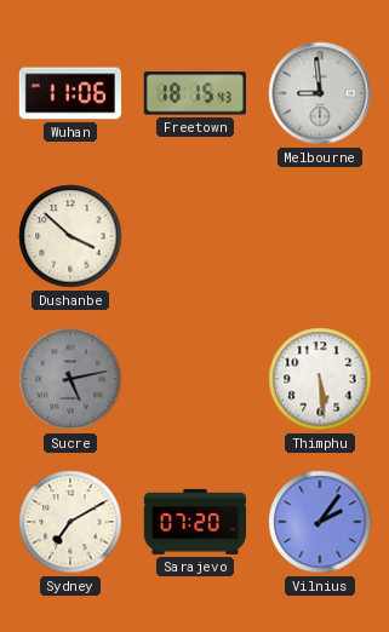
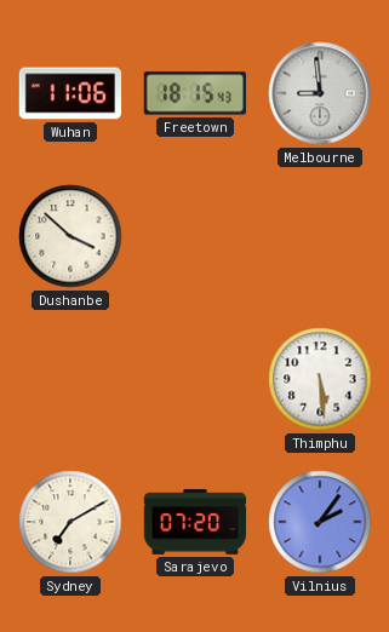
Sucre: 5:13 -> none (70, 379)
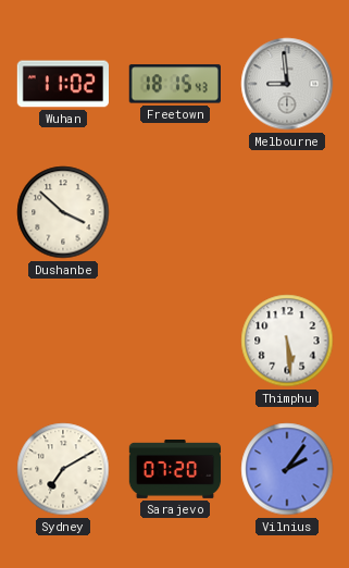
Wuhan: 11:06 -> 11:02 (63, 84)
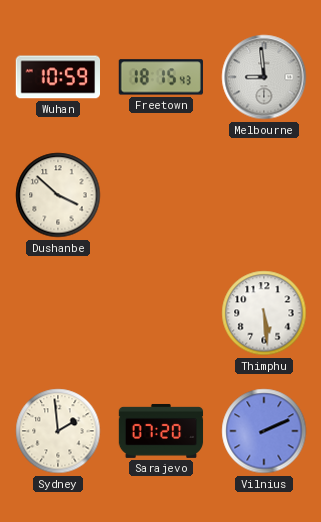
Wuhan: 11:02 -> 10:59 (58, 77)
Sydney: 7:10 -> 1:59 (58, 431)
Vilnius: 2:06 -> 2:11 (264, 431)
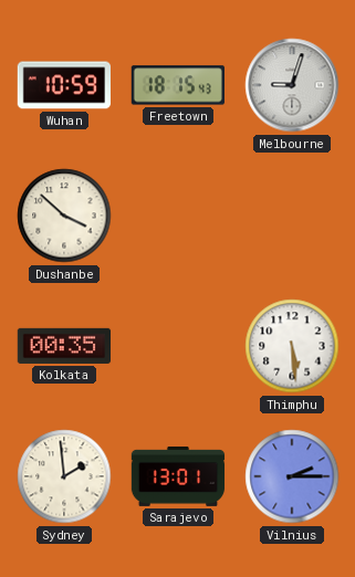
Melbourne: 8:59 -> 9:03 (292, 85)
Kolkata: none -> 00:35 (64, 346)
Sarajevo: 07:20 -> 13:01 (178, 476)
Vilnius: 2:11 -> 2:15 (292, 476)
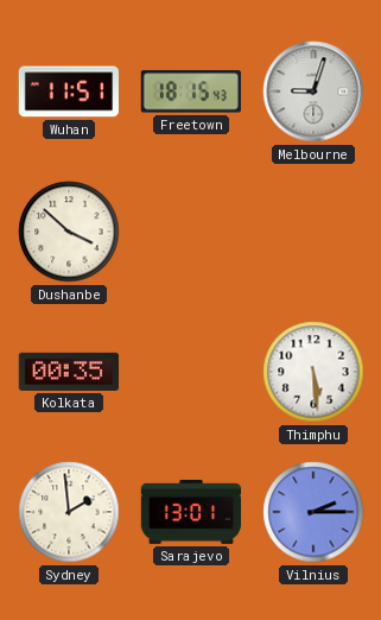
Wuhan: 10:59 -> 11:51 (69, 91)
